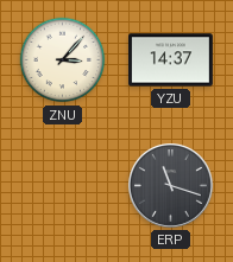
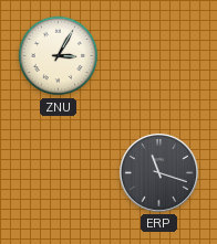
ZNU: 3:07 -> 3:05 (59, 56)
YZU: 14:37 -> none (171, 60)
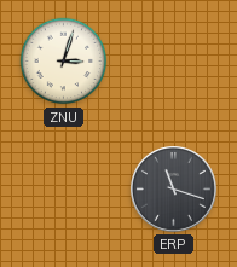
ZNU: 3:05 -> 3:03 (64, 62)
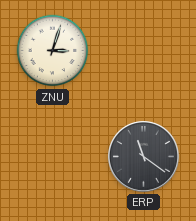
ERP: 11:18 -> 11:21 (144, 157)
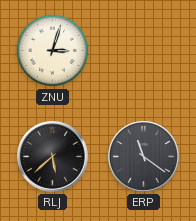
RLJ: none -> 5:38 (53, 157)
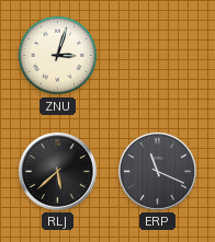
ERP: 11:21 -> 11:19 (158, 172)
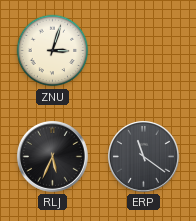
RLJ: 5:38 -> 5:34 (53, 157)
ERP: 11:19 -> 11:21 (144, 157)
